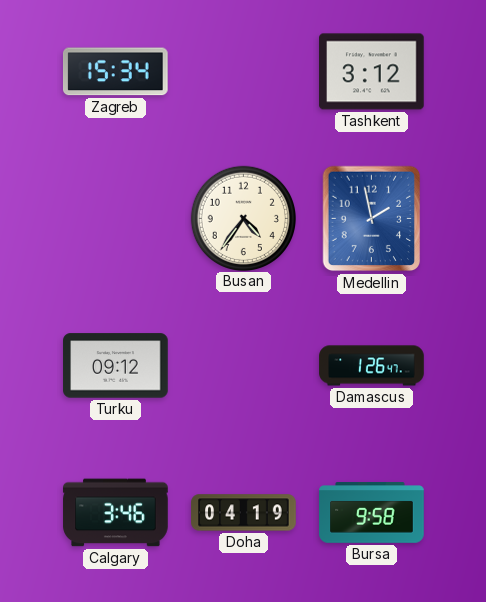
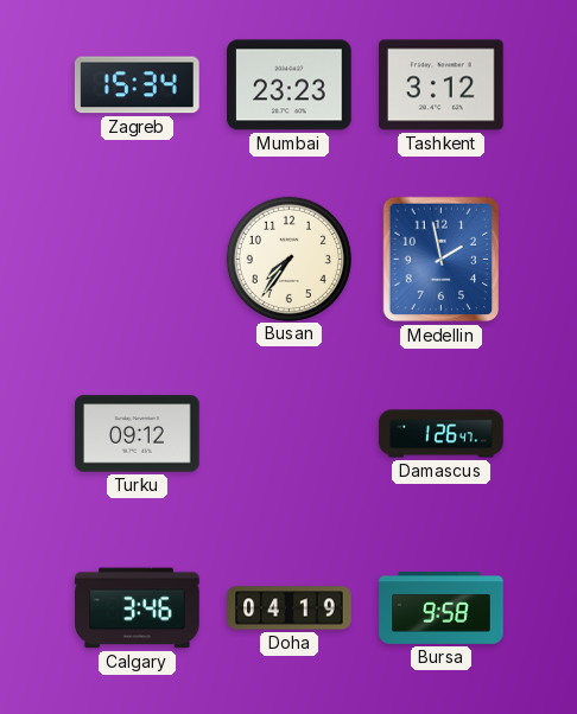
Mumbai: none -> 23:23 (290, 85)
Busan: 4:36 -> 7:36 (288, 259)
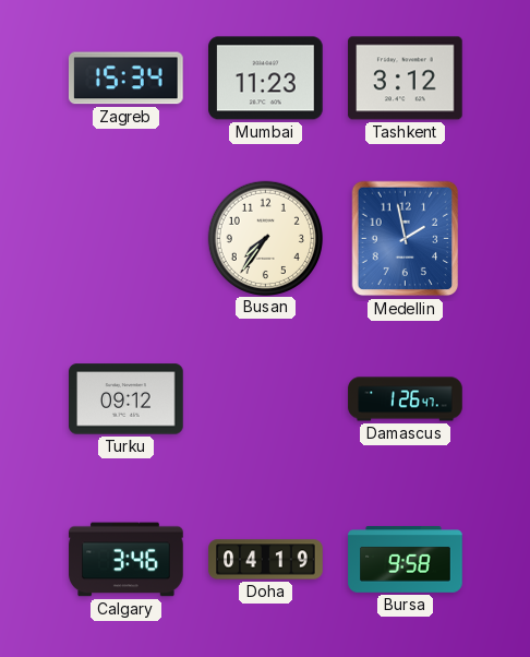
Mumbai: 23:23 -> 11:23 (266, 79)
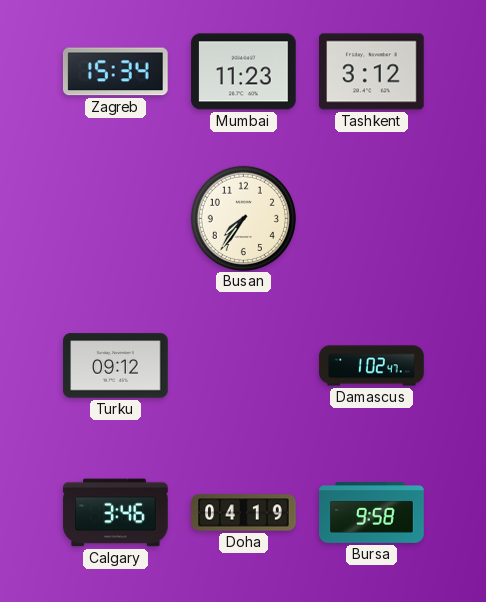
Medellin: 1:58 -> none (406, 239)
Damascus: 1:26 -> 1:02 (372, 366)
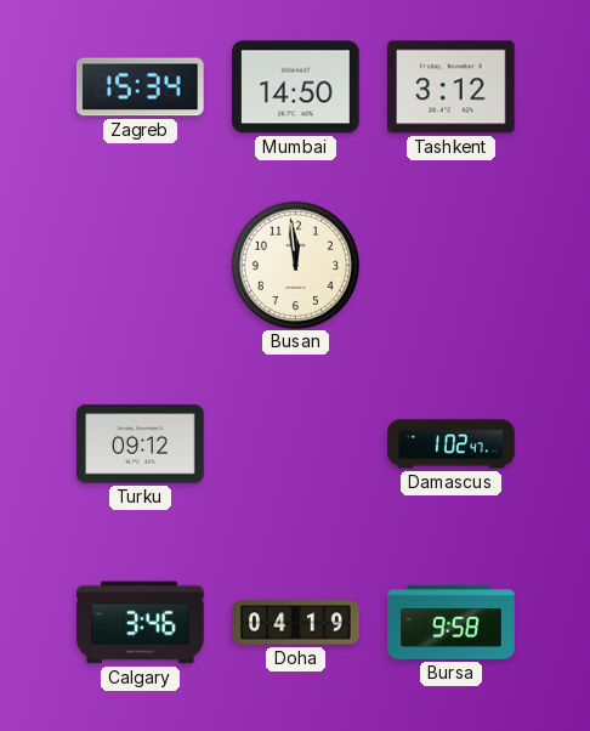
Mumbai: 11:23 -> 14:50 (296, 87)
Busan: 7:36 -> 11:59 (295, 265)
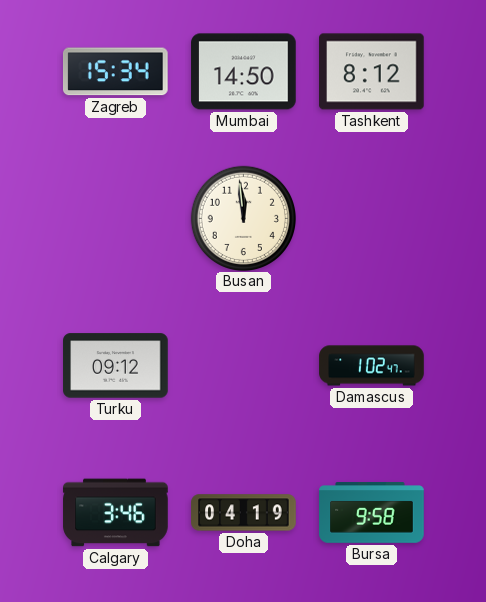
Tashkent: 3:12 -> 8:12 (372, 72)
